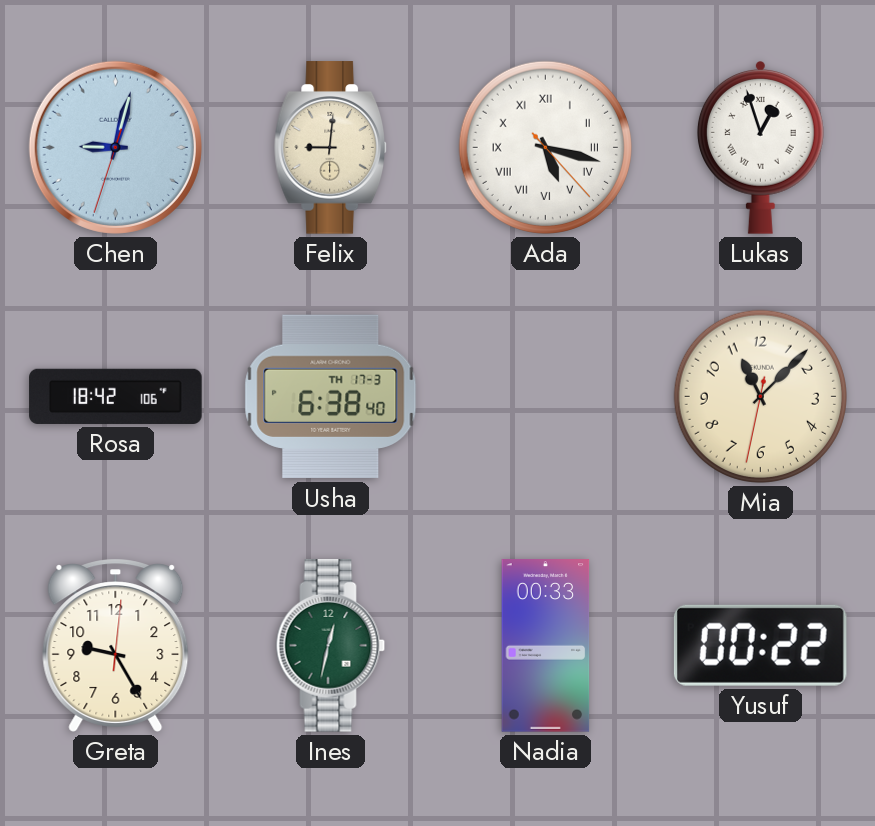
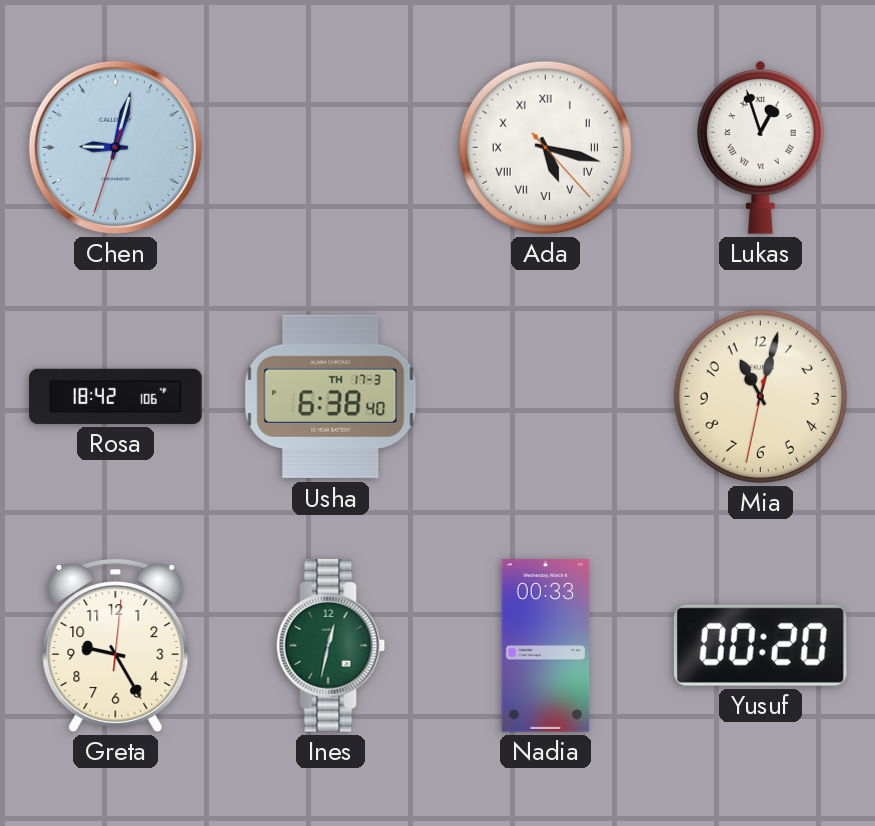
Felix: 9:01 -> none (330, 148)
Mia: 11:07 -> 11:02 (760, 396)
Yusuf: 00:22 -> 00:20 (760, 645)
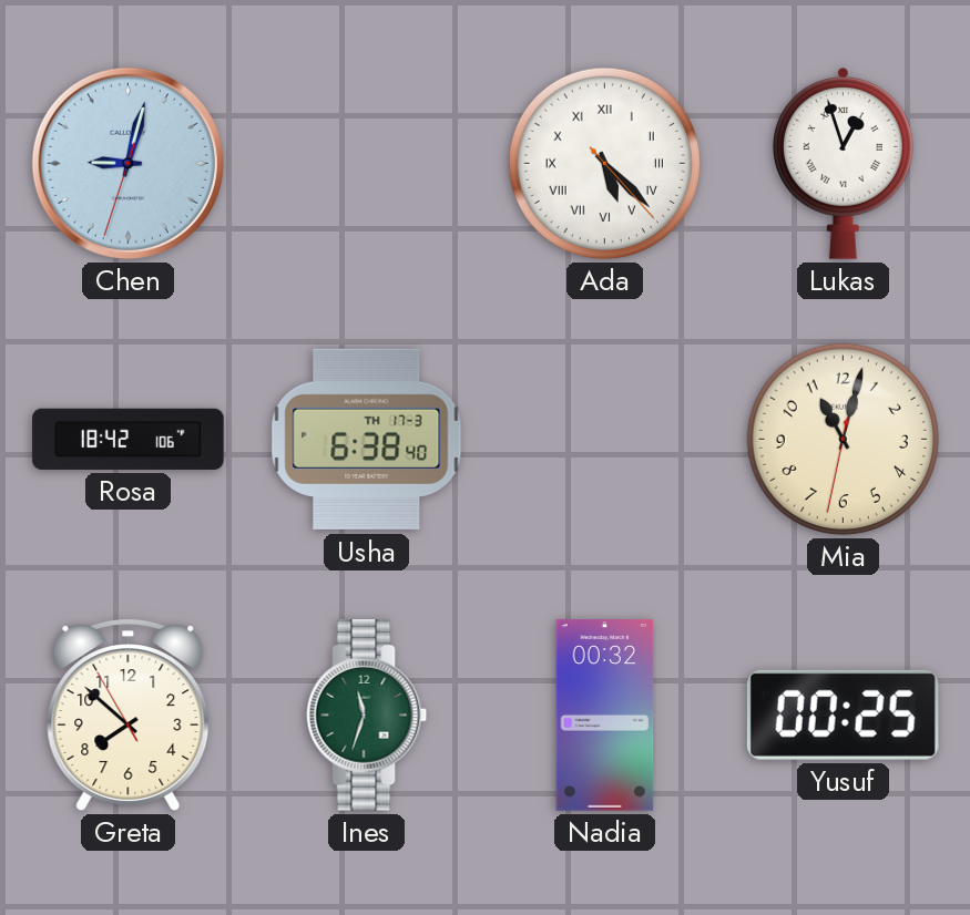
Ada: 5:17 -> 5:22 (604, 163)
Greta: 9:25 -> 7:51 (129, 714)
Ines: 12:32 -> 11:33 (367, 716)
Nadia: 00:33 -> 00:32 (605, 716)
Yusuf: 00:20 -> 00:25 (843, 714)
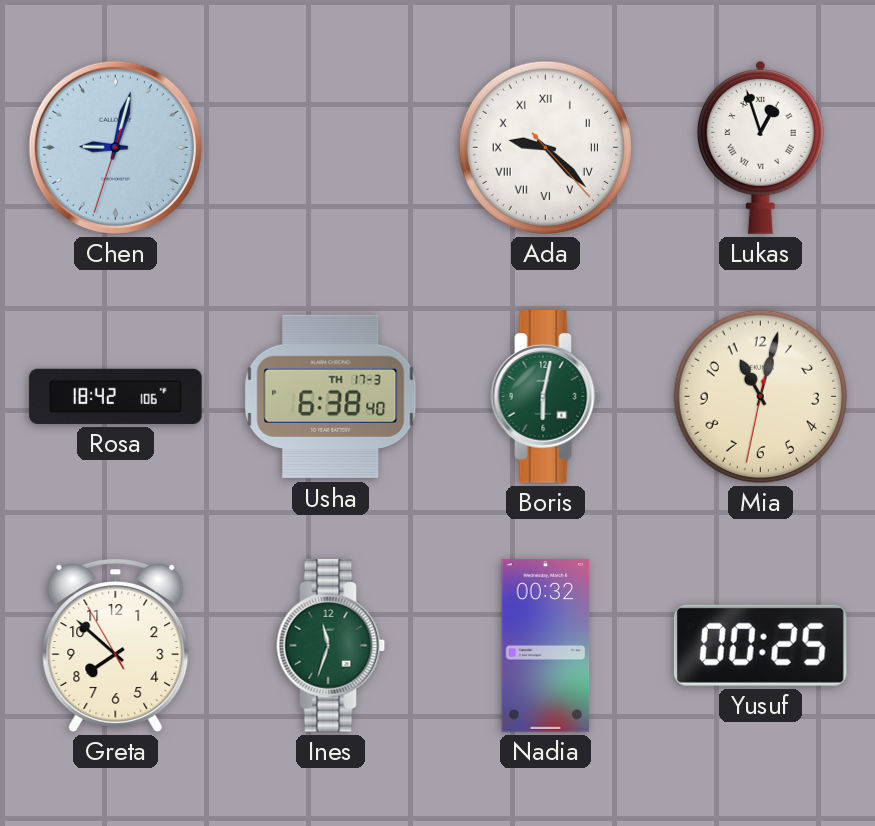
Ada: 5:22 -> 9:22 (545, 147)
Boris: none -> 6:02 (546, 397)
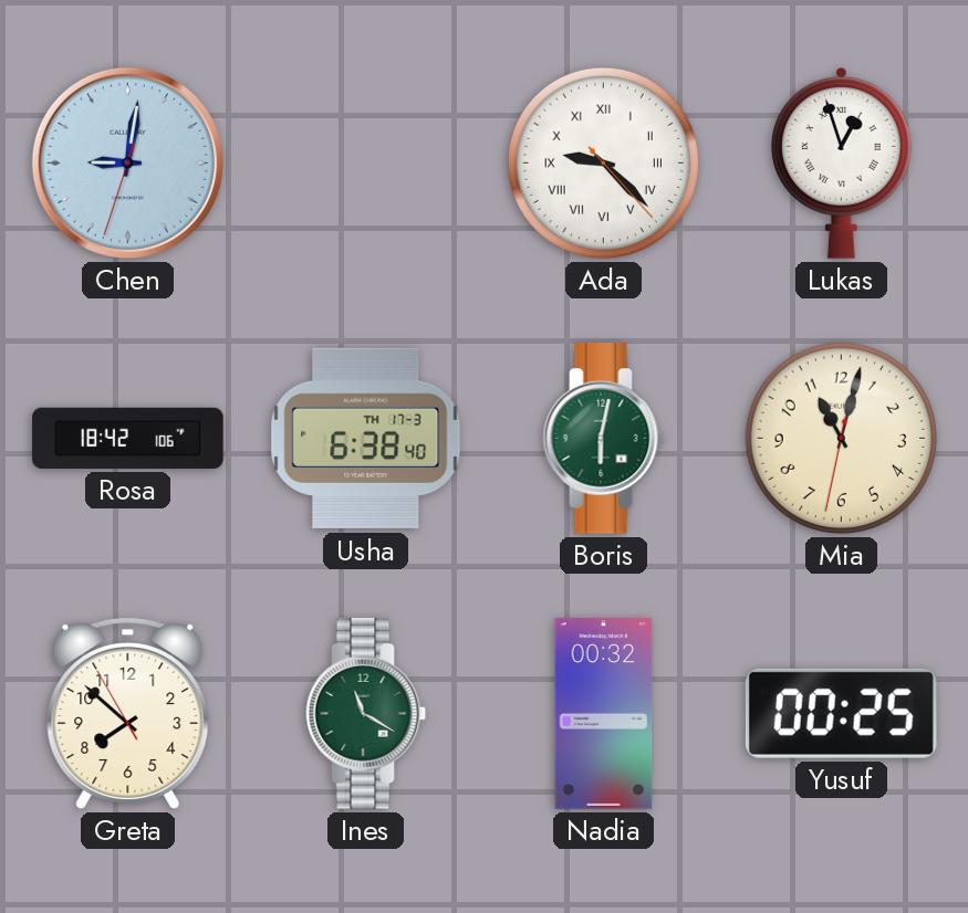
Chen: 9:02 -> 9:01 (127, 162)
Ines: 11:33 -> 11:20 (366, 714)
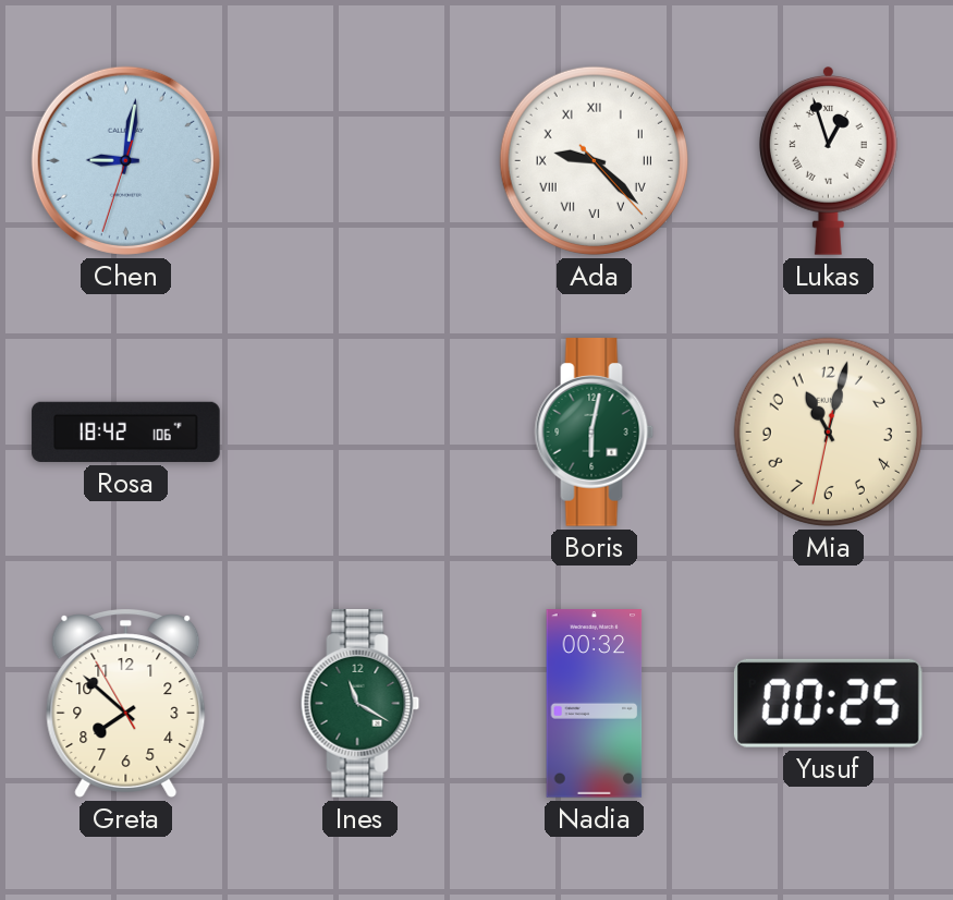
Usha: 6:38 -> none (366, 439)
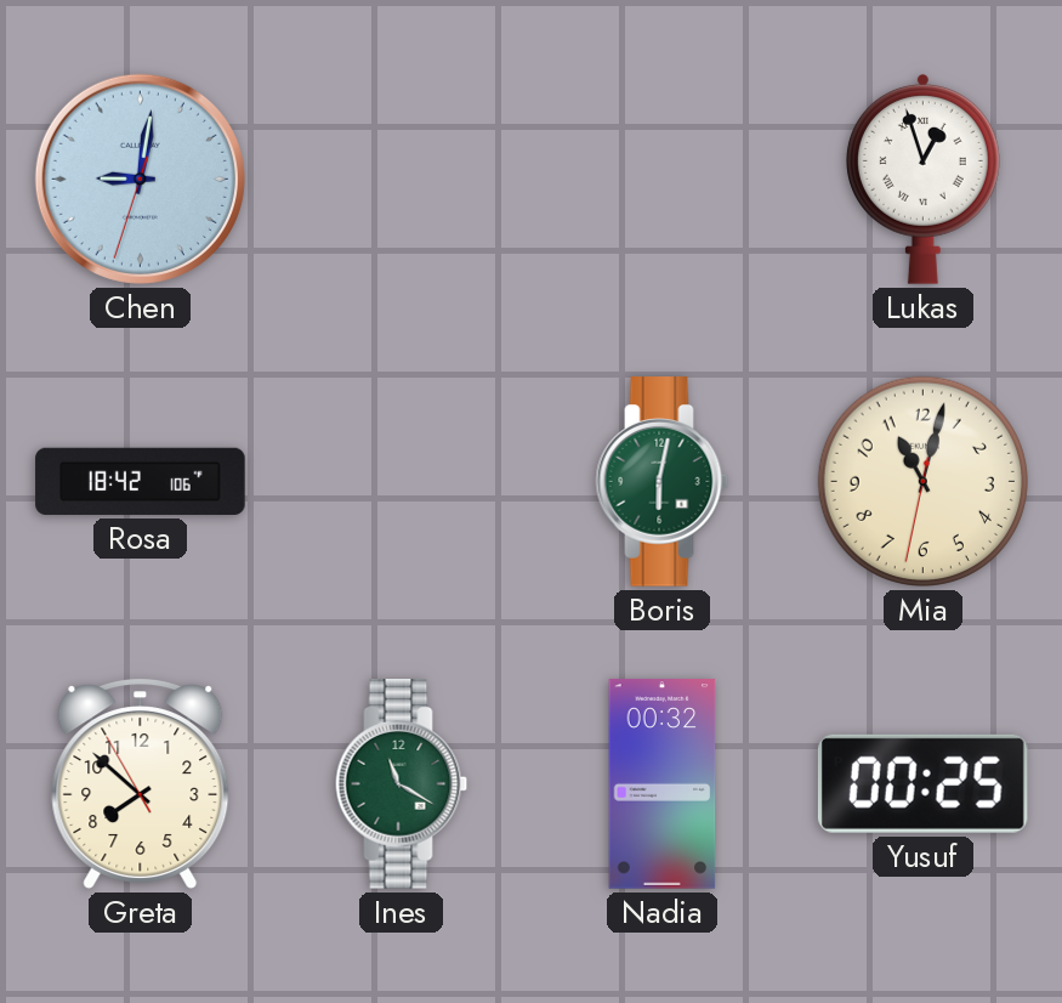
Ada: 9:22 -> none (594, 160)
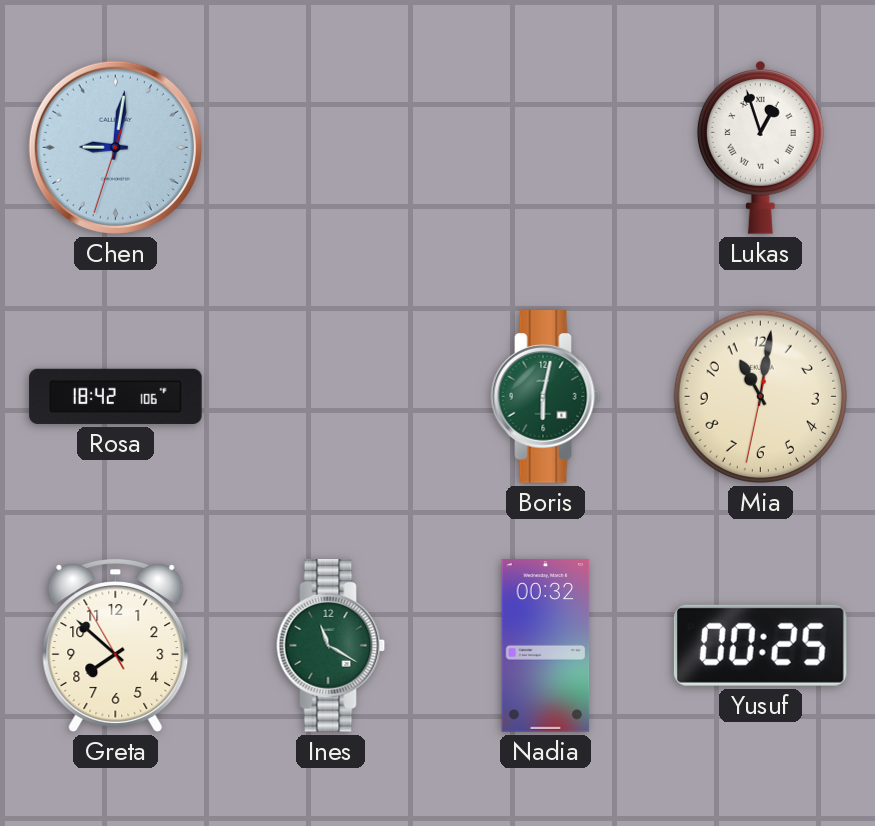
Mia: 11:02 -> 11:01 (760, 396)
